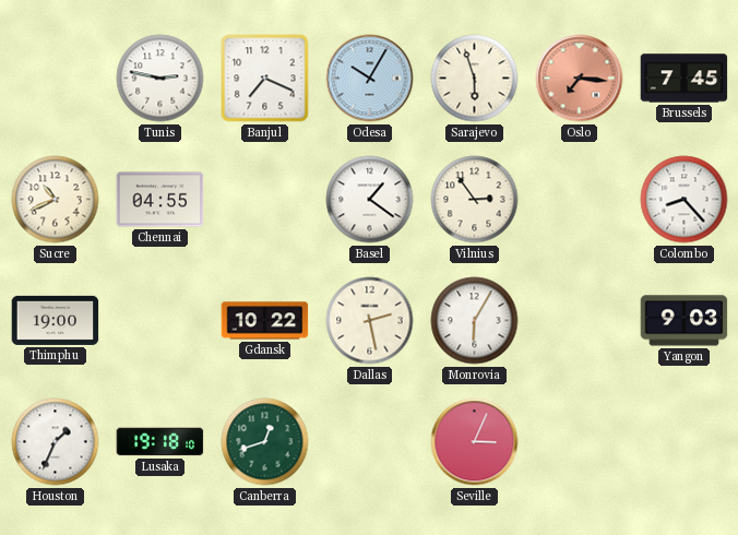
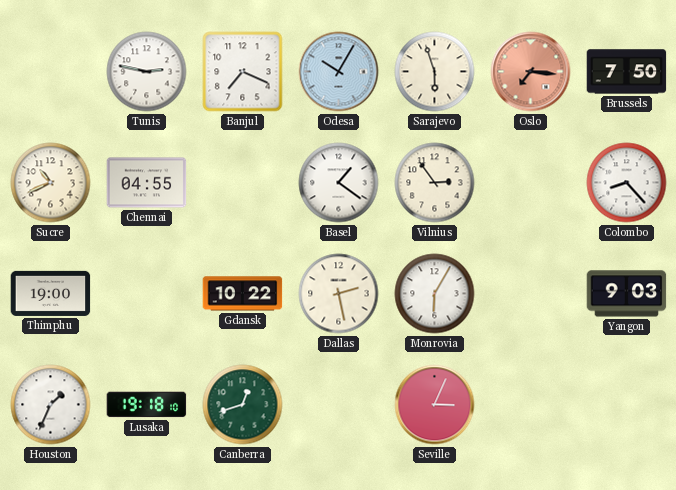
Brussels: 7:45 -> 7:50 (627, 72)
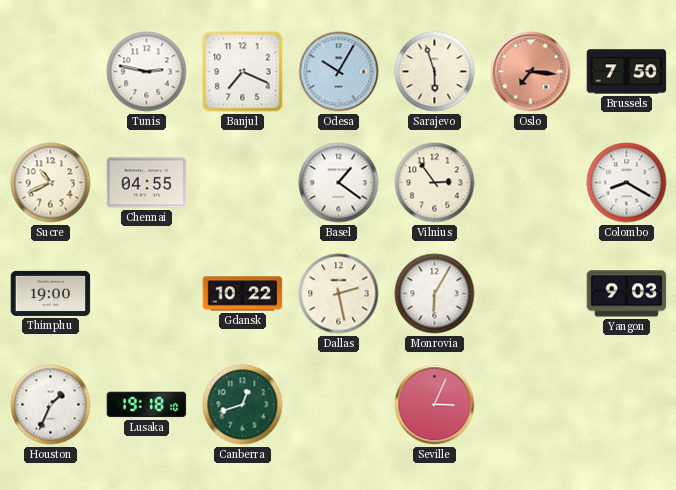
Colombo: 8:23 -> 8:20 (627, 183)
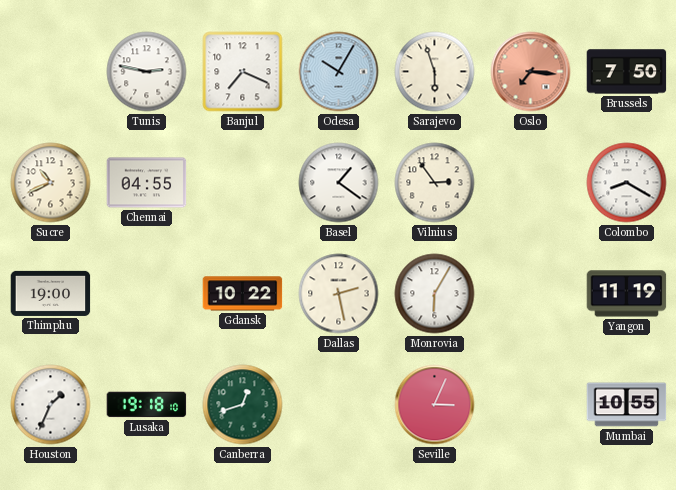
Yangon: 9:03 -> 11:19 (627, 294)
Mumbai: none -> 10:55 (627, 405)
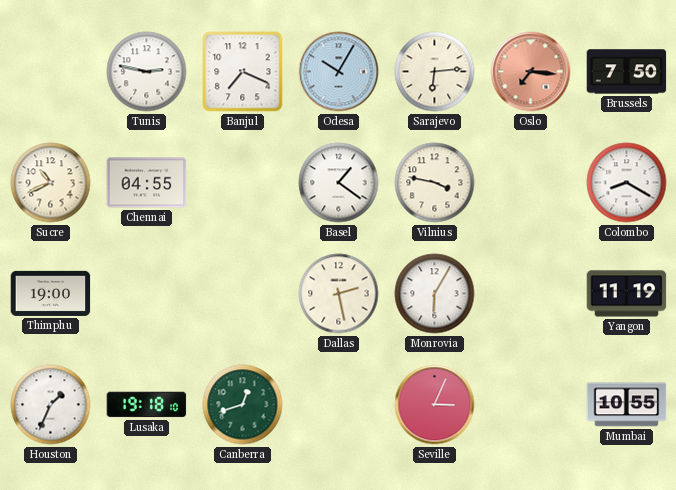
Sarajevo: 5:57 -> 6:14 (435, 72)
Vilnius: 2:54 -> 3:47 (435, 183)
Gdansk: 10:22 -> none (243, 294)
